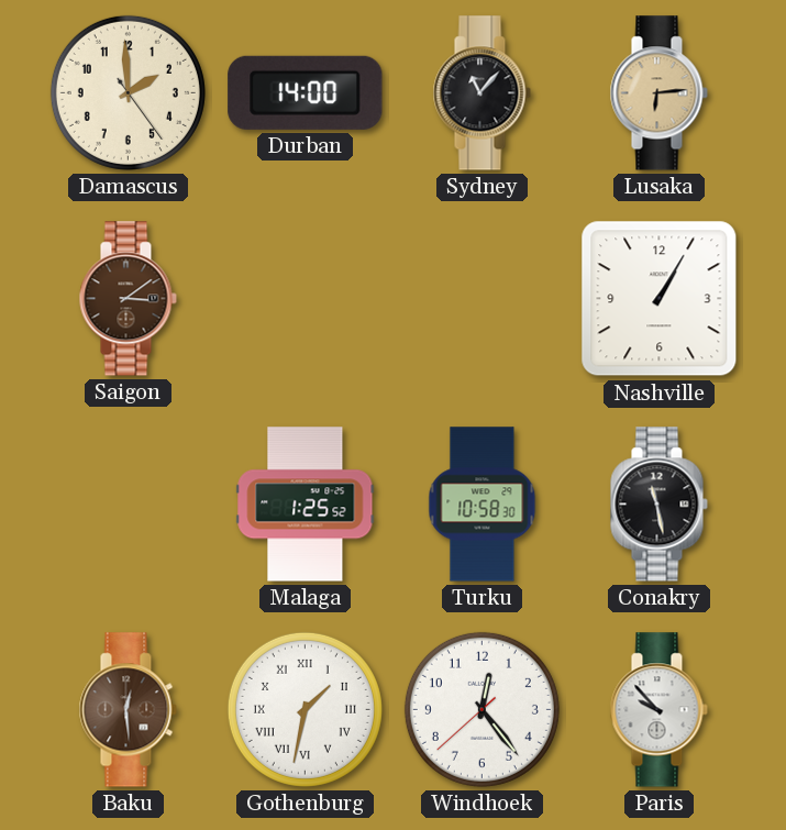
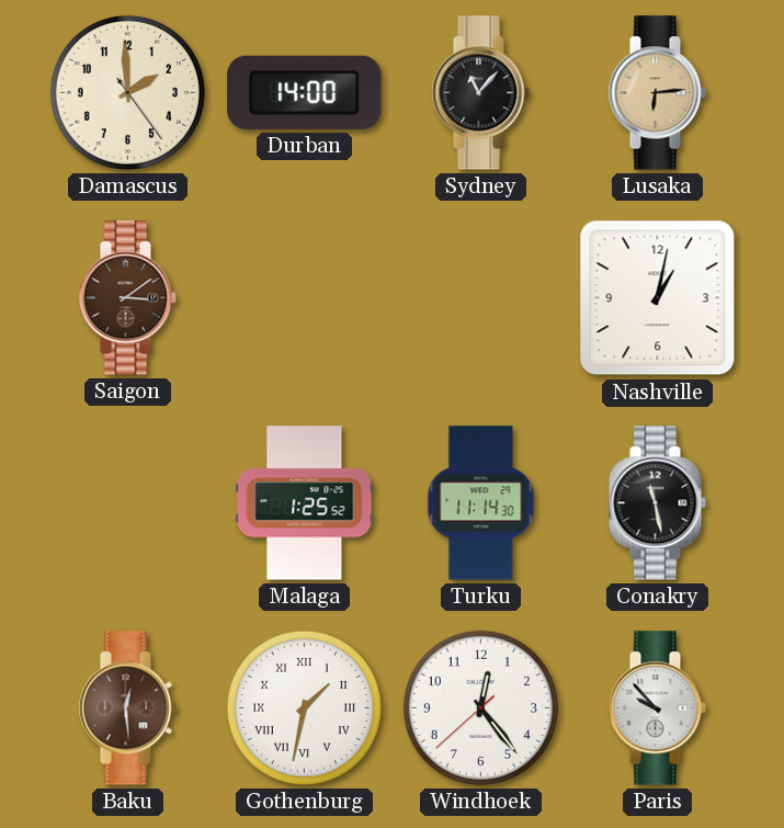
Nashville: 1:05 -> 1:02 (658, 298)
Turku: 10:58 -> 11:14 (481, 503)
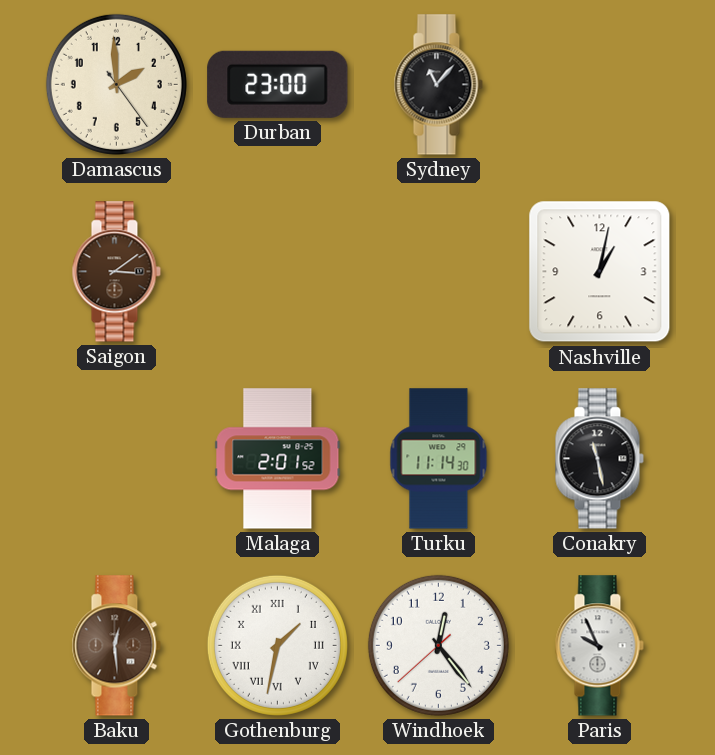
Durban: 14:00 -> 23:00 (278, 84)
Lusaka: 6:14 -> none (657, 93)
Malaga: 1:25 -> 2:01 (278, 459)
Paris: 9:53 -> 9:56 (599, 646)
